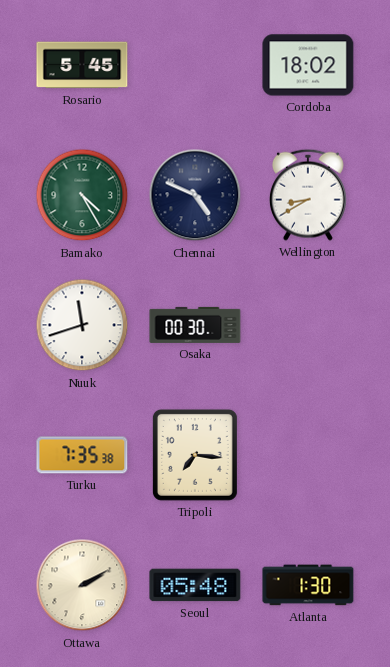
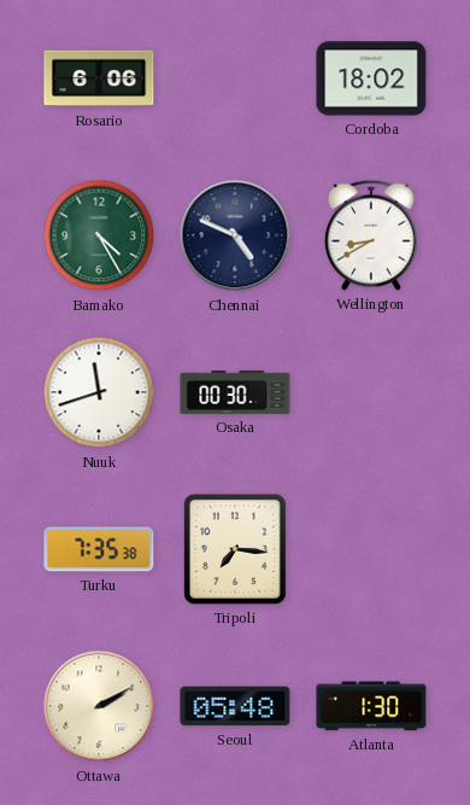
Rosario: 5:45 -> 6:06 (99, 78)
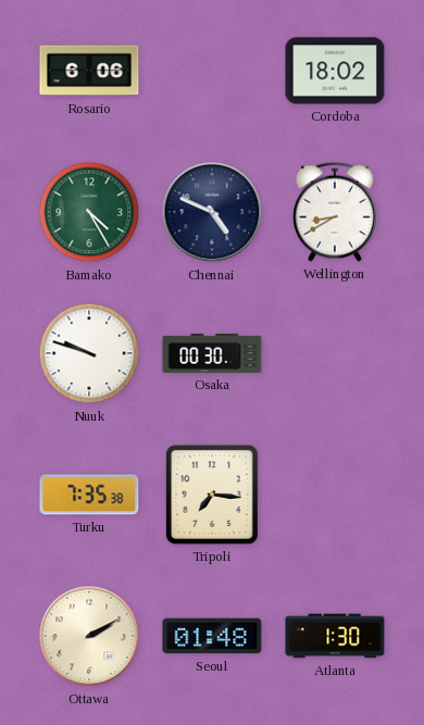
Nuuk: 11:42 -> 9:48 (89, 353)
Seoul: 05:48 -> 01:48 (212, 636)
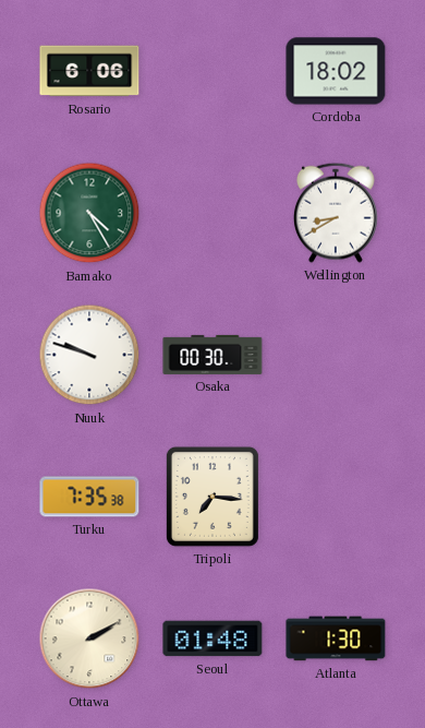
Chennai: 4:49 -> none (212, 212)
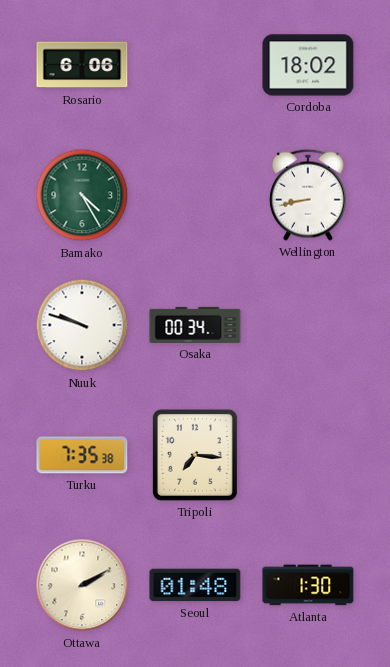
Wellington: 8:40 -> 8:43 (308, 195)
Osaka: 00:30 -> 00:34 (195, 325)
